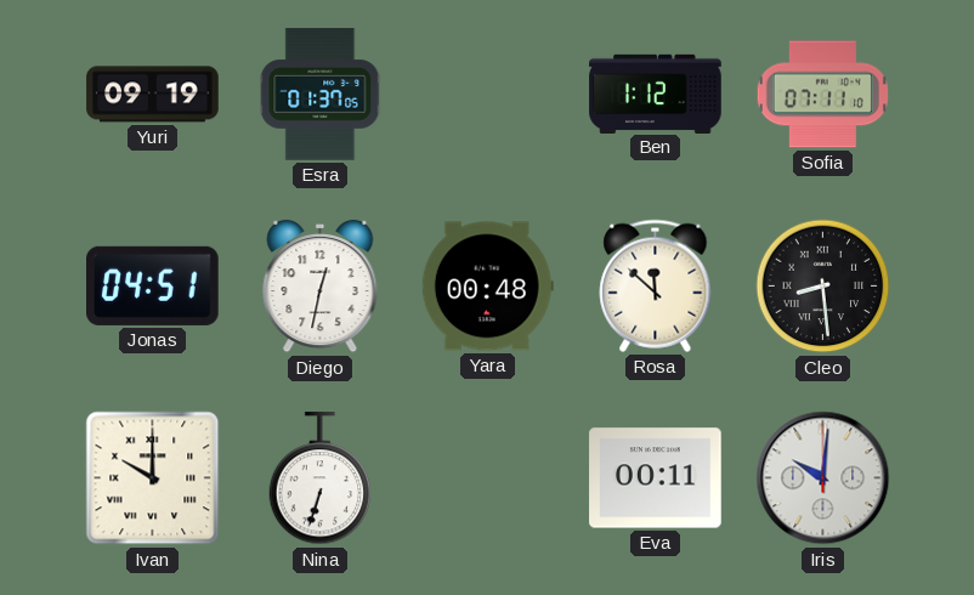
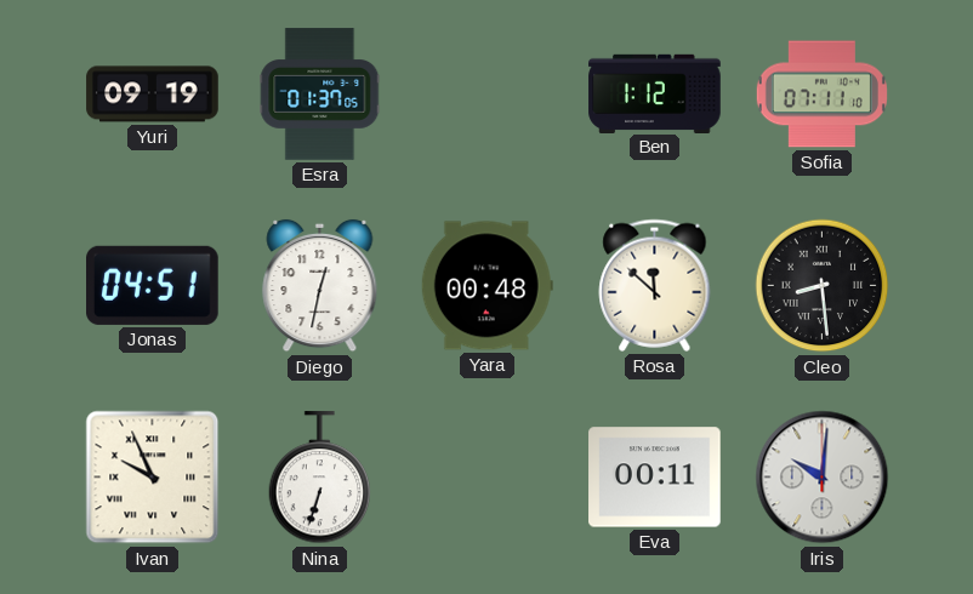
Ivan: 10:00 -> 9:56 (153, 478)
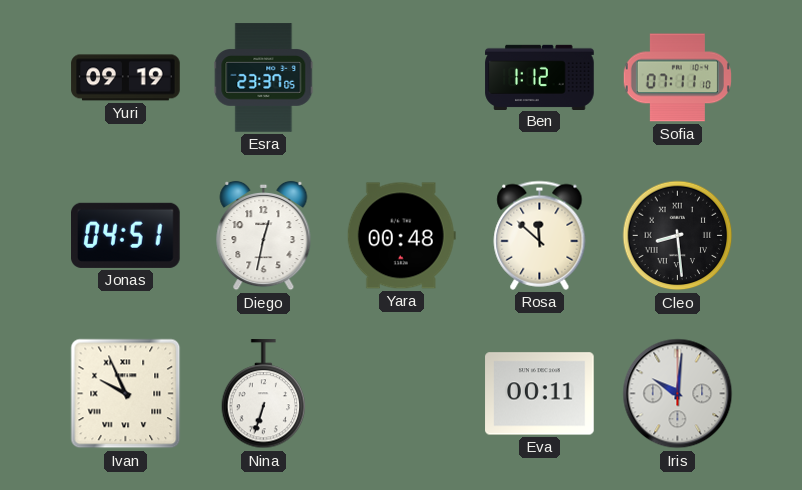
Esra: 01:37 -> 23:37 (264, 78)
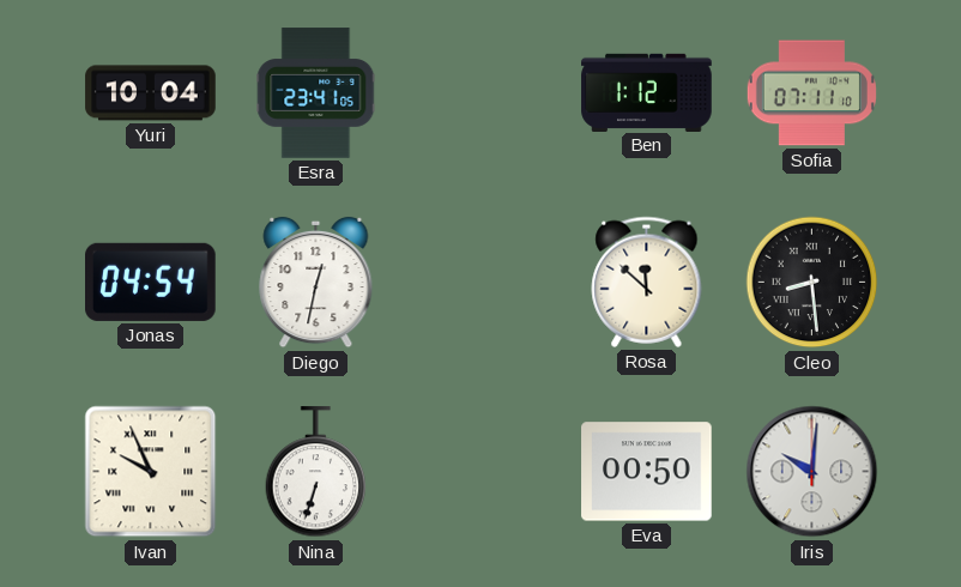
Yuri: 09:19 -> 10:04 (151, 93)
Esra: 23:37 -> 23:41 (316, 93)
Jonas: 04:51 -> 04:54 (151, 282)
Yara: 00:48 -> none (401, 236)
Eva: 00:11 -> 00:50 (647, 472)
